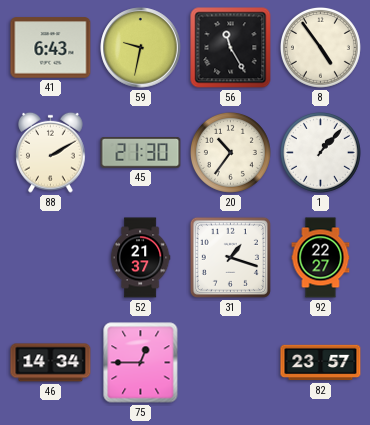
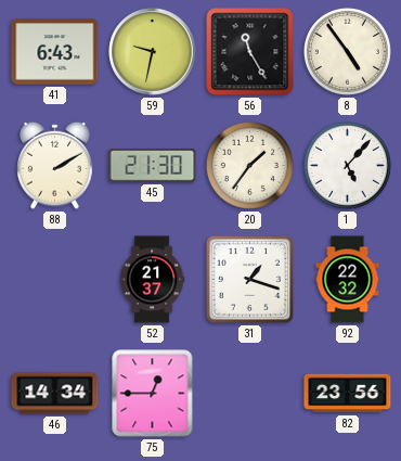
20: 10:36 -> 1:36 (249, 165)
1: 1:07 -> 5:07 (347, 165)
92: 22:27 -> 22:32 (348, 280)
82: 23:57 -> 23:56 (348, 394)
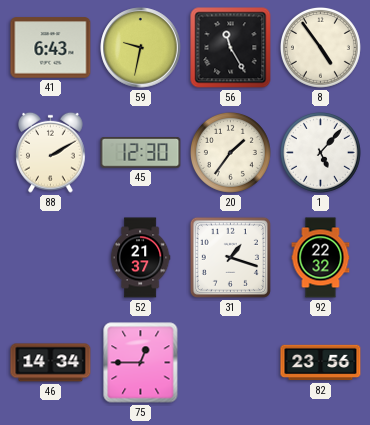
45: 21:30 -> 12:30 (141, 153)
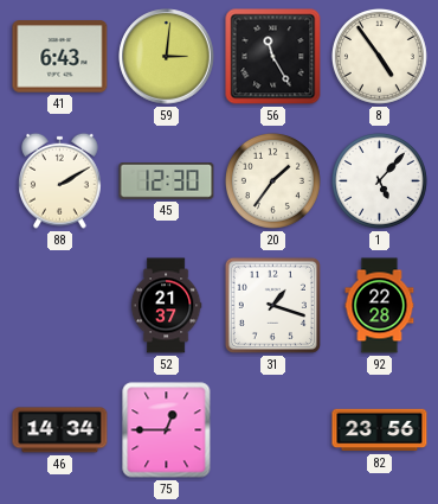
59: 9:32 -> 3:01 (167, 57)
92: 22:32 -> 22:28 (380, 306)
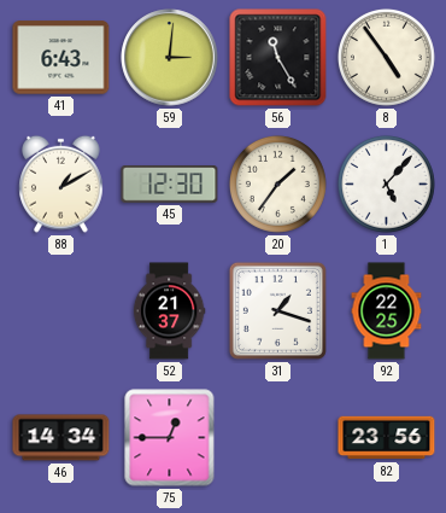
88: 2:10 -> 1:10 (61, 183)
92: 22:28 -> 22:25 (387, 311)
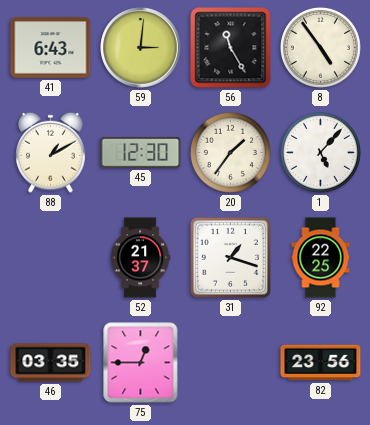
46: 14:34 -> 03:35 (51, 363)
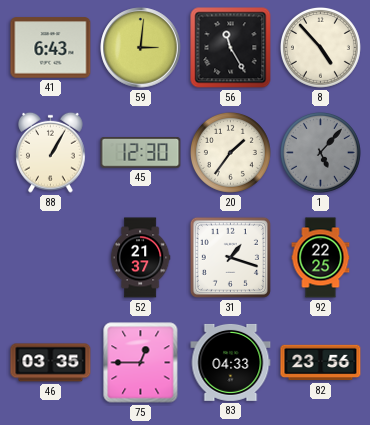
8: 4:54 -> 4:53 (320, 47)
88: 1:10 -> 1:05 (51, 152)
1 dial: white -> grey (320, 152)
83: none -> 04:33 (231, 362)
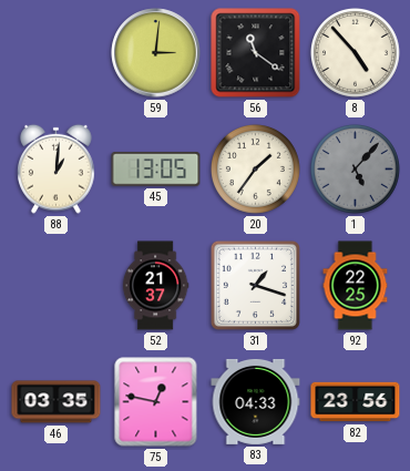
41: 6:43 -> none (51, 48)
56: 11:25 -> 11:21 (256, 53)
88: 1:05 -> 1:01 (57, 168)
45: 12:30 -> 13:05 (156, 170)
75: 12:45 -> 12:47 (156, 402)
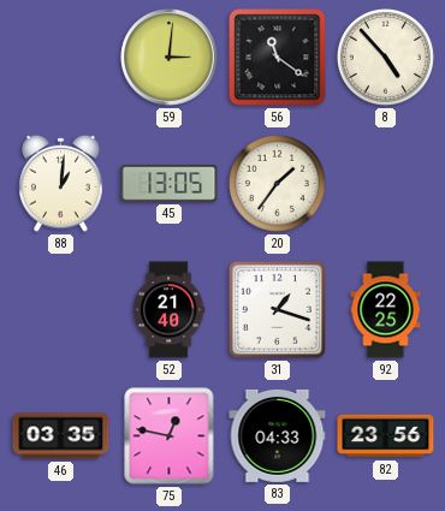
1: 5:07 -> none (355, 168)
52: 21:37 -> 21:40 (168, 310)
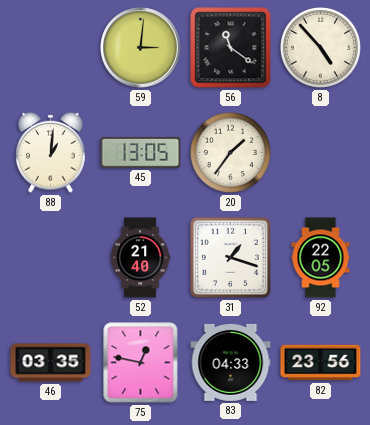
92: 22:25 -> 22:05 (321, 258)
